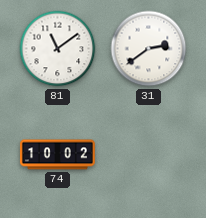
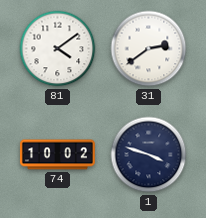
81: 11:09 -> 4:09 (58, 49)
1: none -> 3:48 (149, 155)
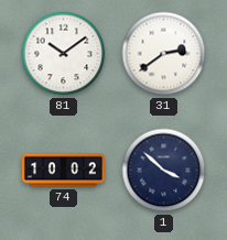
81: 4:09 -> 10:09 (64, 54)
1: 3:48 -> 3:52 (164, 171)
